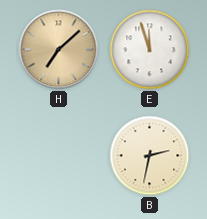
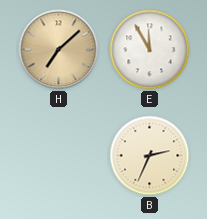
E: 11:57 -> 11:55 (150, 50)
B: 2:32 -> 2:34 (150, 156)
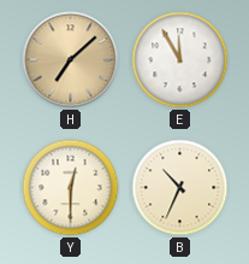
Y: none -> 12:30 (71, 188)
B: 2:34 -> 10:34 (180, 188)
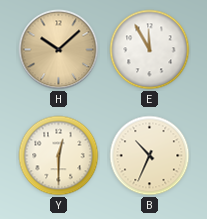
H: 7:08 -> 10:08 (59, 50)
